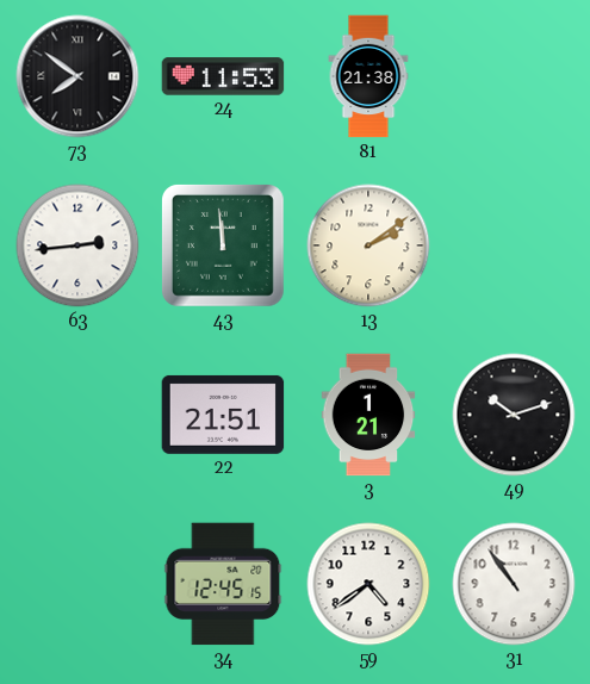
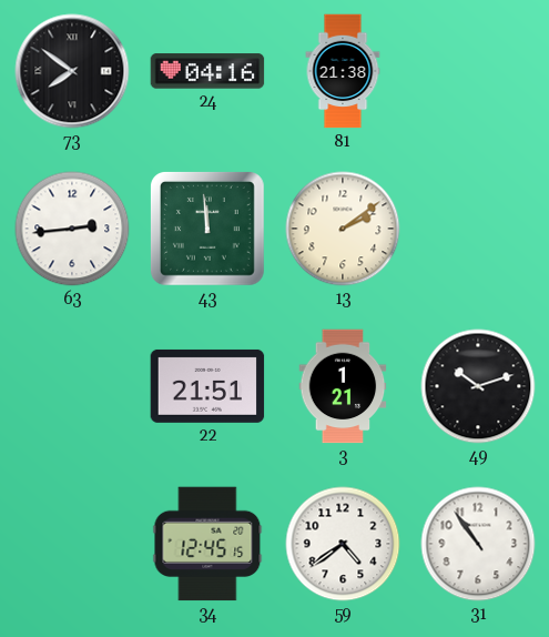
24: 11:53 -> 04:16 (207, 71)
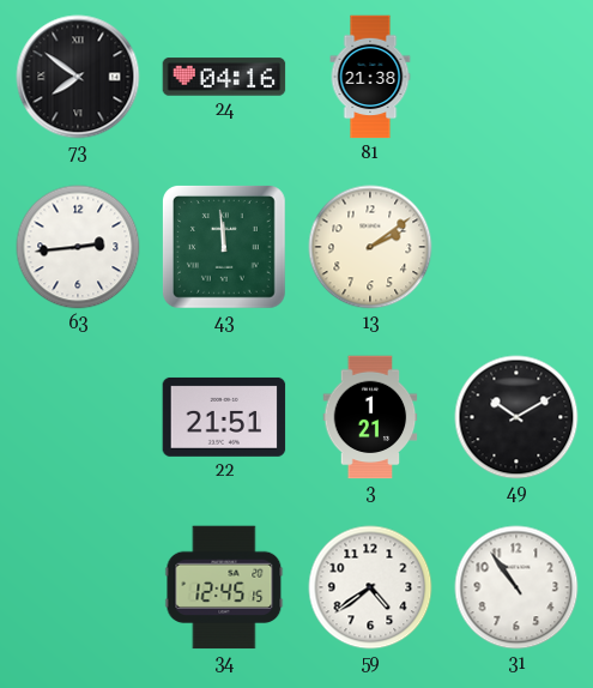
49: 10:12 -> 10:10 (516, 417)
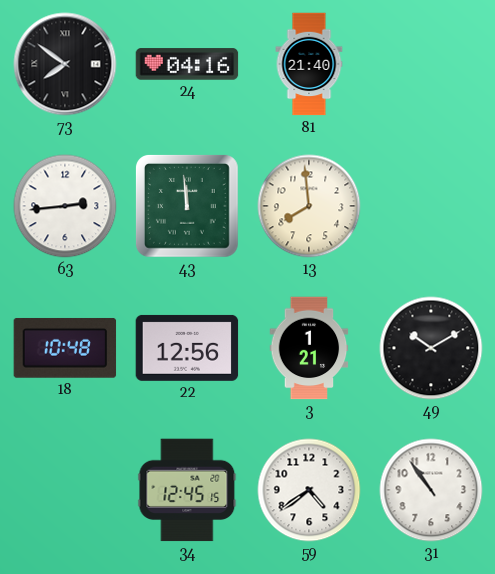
81: 21:38 -> 21:40 (309, 64)
13: 2:09 -> 7:59 (309, 206)
18: none -> 10:48 (65, 348)
22: 21:51 -> 12:56 (187, 348)
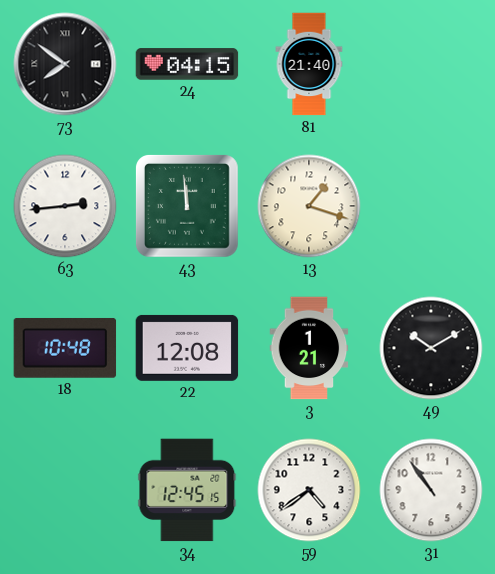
24: 04:16 -> 04:15 (187, 64)
13: 7:59 -> 1:18 (309, 206)
22: 12:56 -> 12:08 (187, 348)
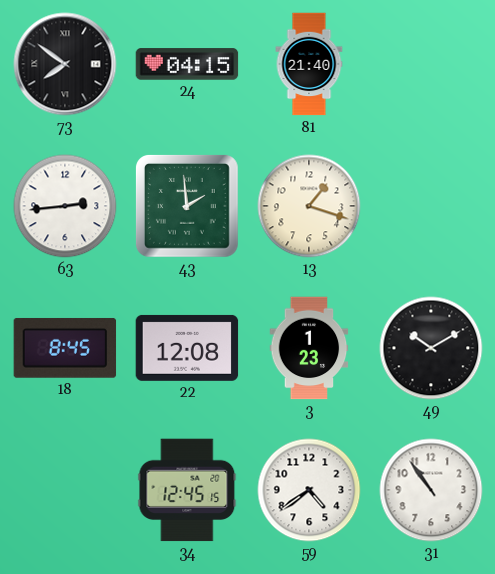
43: 11:59 -> 1:59 (187, 206)
18: 10:48 -> 8:45 (65, 348)
3: 1:21 -> 1:23 (309, 348)
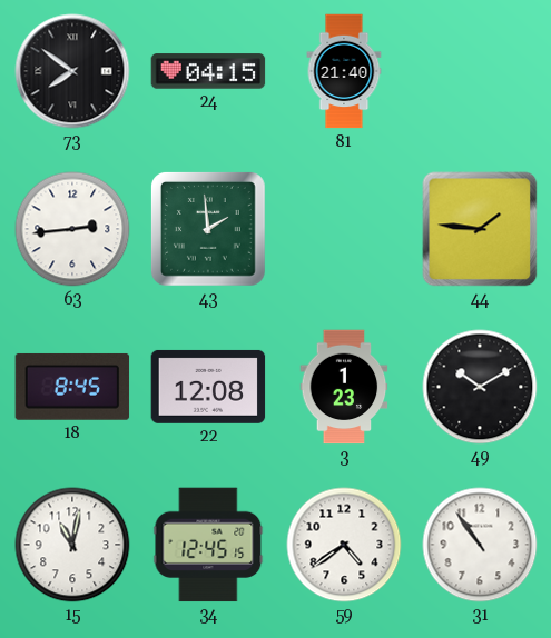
13: 1:18 -> none (309, 206)
44: none -> 1:46 (480, 229)
15: none -> 11:02 (72, 545)
